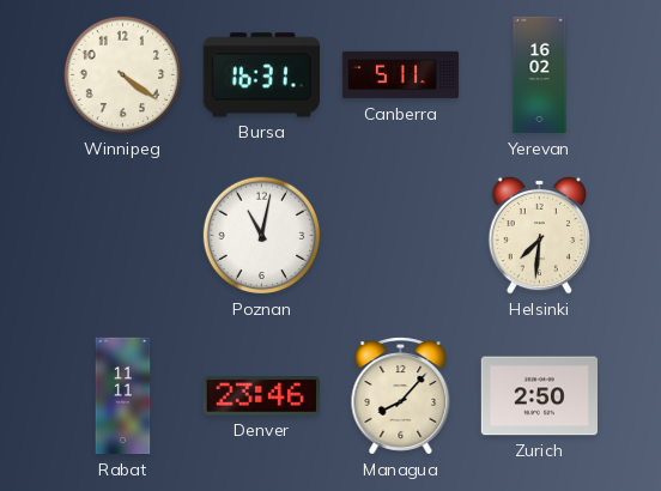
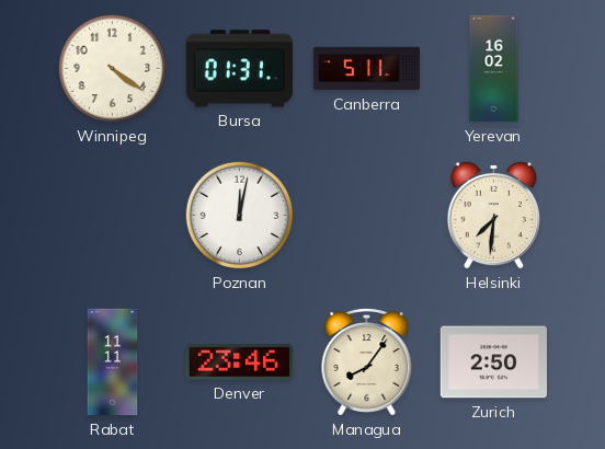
Bursa: 16:31 -> 01:31 (239, 69)
Poznan: 11:02 -> 12:02 (240, 216)
Managua: 8:07 -> 8:06 (367, 362)
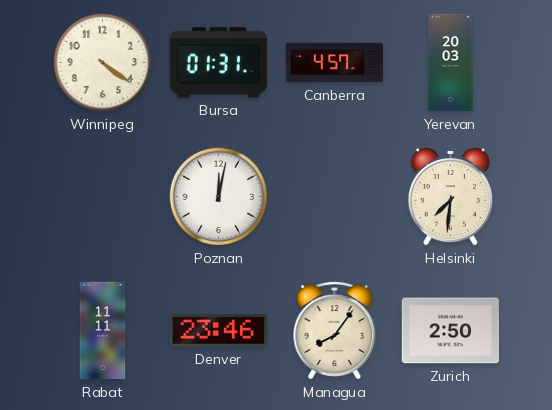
Canberra: 5:11 -> 4:57 (335, 63)
Yerevan: 16:02 -> 20:03 (451, 63)
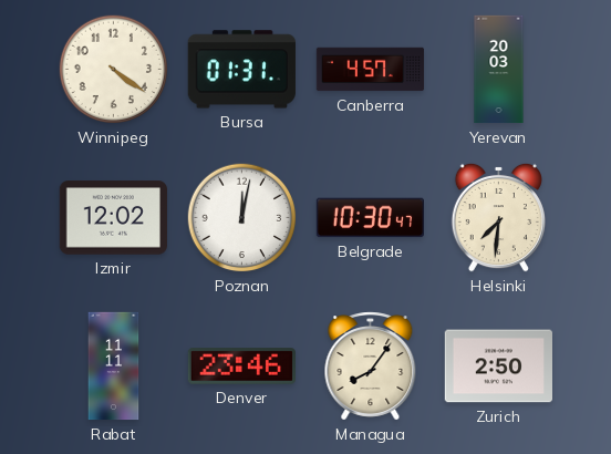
Izmir: none -> 12:02 (113, 218)
Belgrade: none -> 10:30 (370, 218)
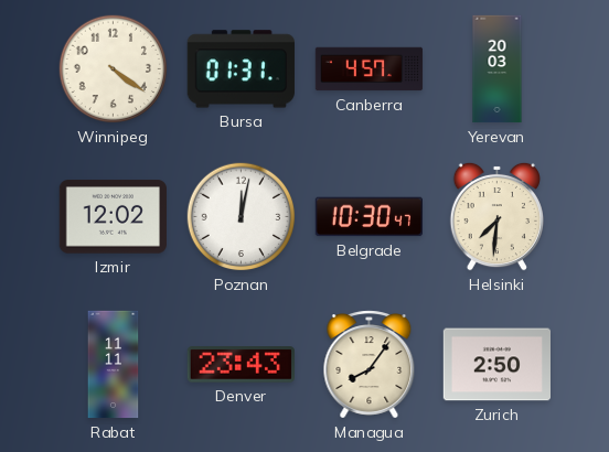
Denver: 23:46 -> 23:43 (241, 365)
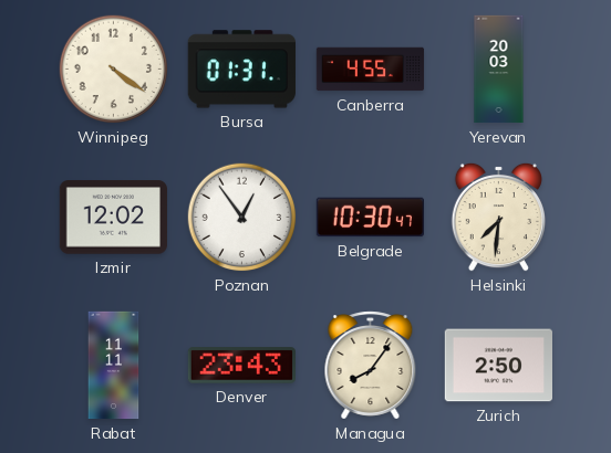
Canberra: 4:57 -> 4:55 (371, 70)
Poznan: 12:02 -> 12:54 (242, 218)
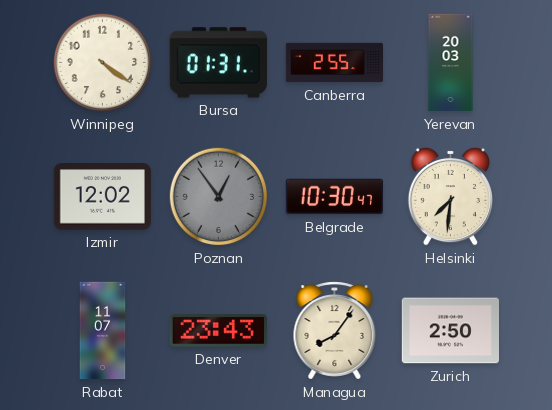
Canberra: 4:55 -> 2:55 (335, 63)
Poznan dial: white -> grey (219, 197)
Rabat: 11:11 -> 11:07 (103, 331)
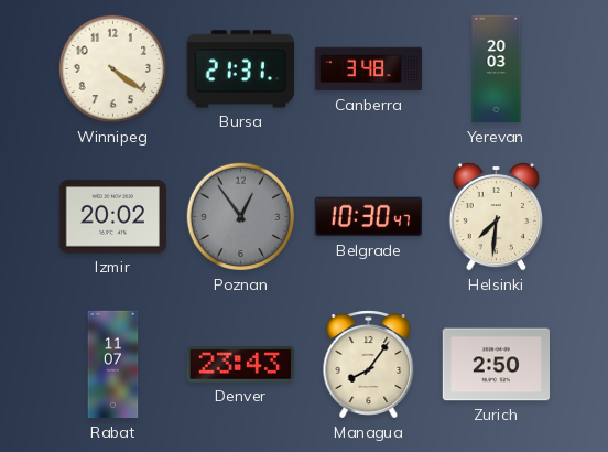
Bursa: 01:31 -> 21:31 (240, 69)
Canberra: 2:55 -> 3:48 (369, 69)
Izmir: 12:02 -> 20:02 (112, 217)
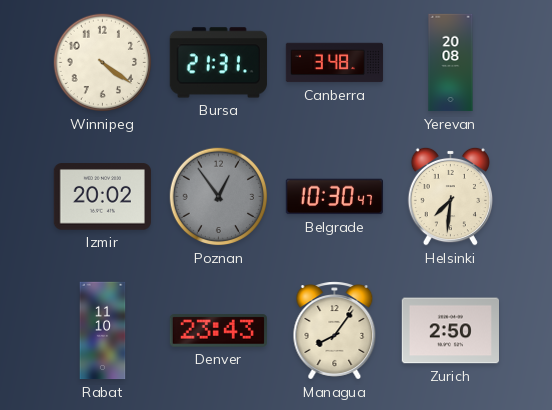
Yerevan: 20:03 -> 20:08 (451, 63)
Rabat: 11:07 -> 11:10 (103, 331)
